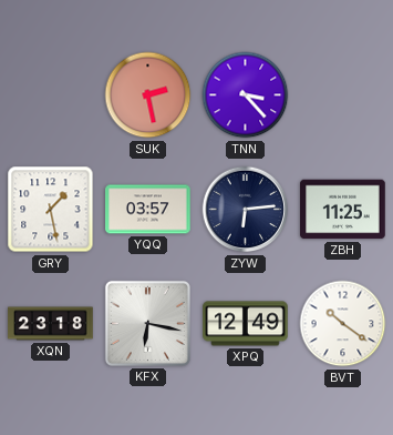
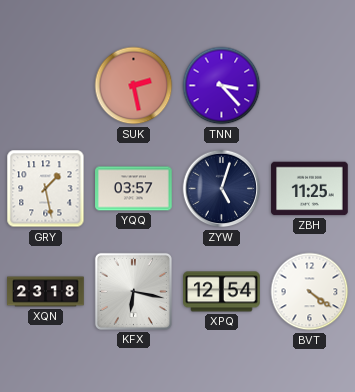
ZYW: 6:14 -> 5:03 (222, 189)
XPQ: 12:49 -> 12:54 (222, 292)
BVT: 10:21 -> 4:21 (310, 292)
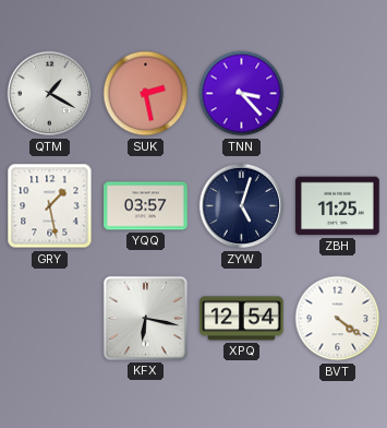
QTM: none -> 1:20 (50, 94)
XQN: 23:18 -> none (46, 292)
